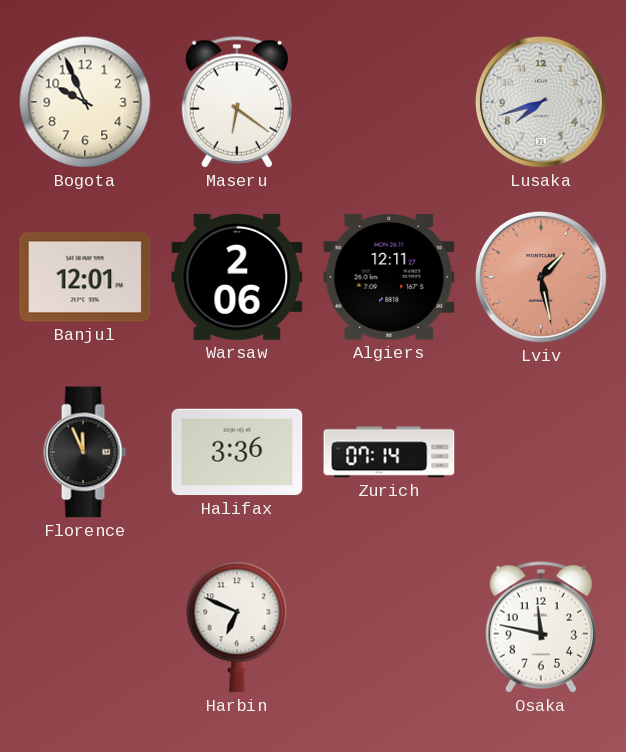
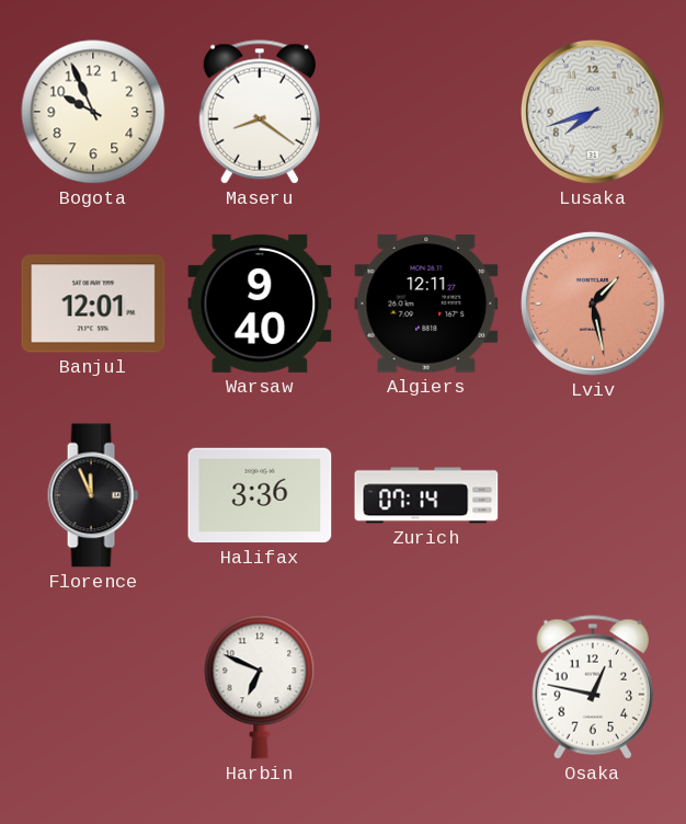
Maseru: 6:21 -> 8:21 (260, 112)
Warsaw: 2:06 -> 9:40 (260, 304)
Osaka: 11:47 -> 12:47 (593, 687)
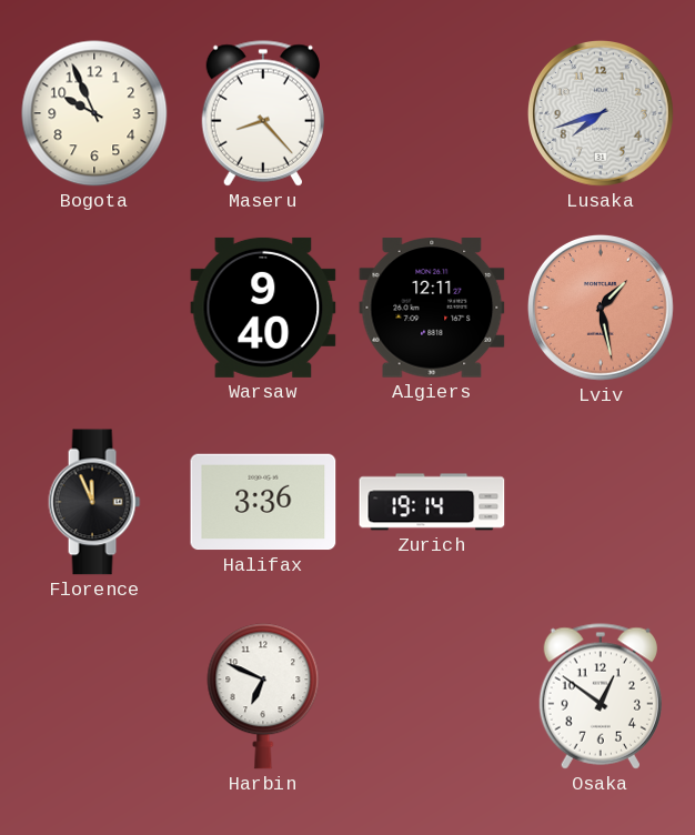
Maseru: 8:21 -> 8:23 (263, 113)
Banjul: 12:01 -> none (93, 304)
Zurich: 07:14 -> 19:14 (432, 502)
Osaka: 12:47 -> 12:51 (601, 696)
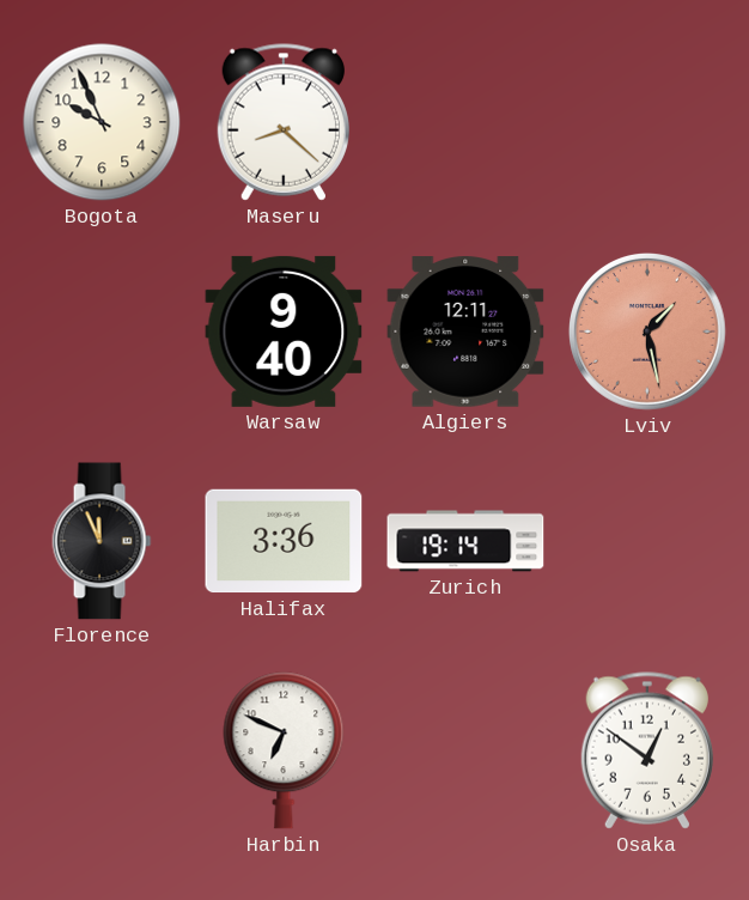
Maseru: 8:23 -> 8:22 (284, 122)
Lusaka: 7:42 -> none (601, 113)
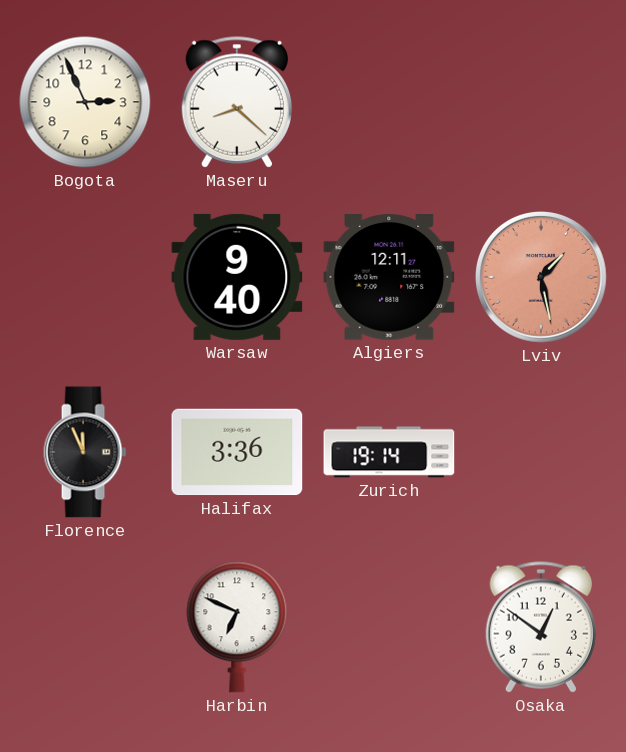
Bogota: 9:56 -> 2:56 (85, 102)
